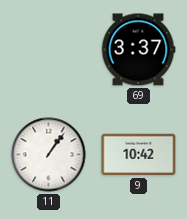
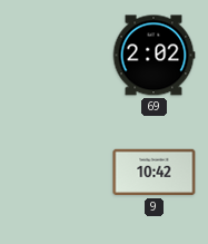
69: 3:37 -> 2:02 (153, 56)
11: 1:06 -> none (49, 155)
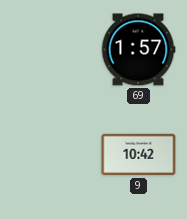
69: 2:02 -> 1:57 (138, 50)
